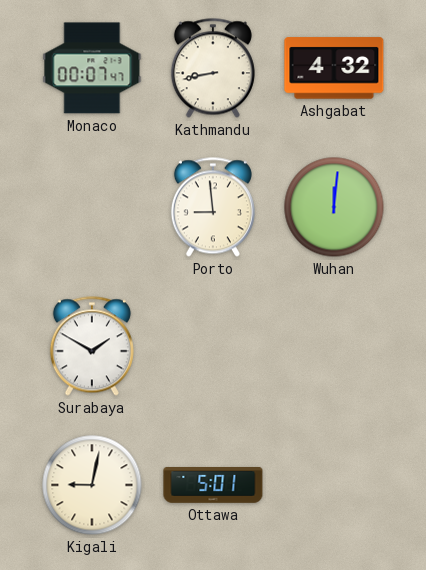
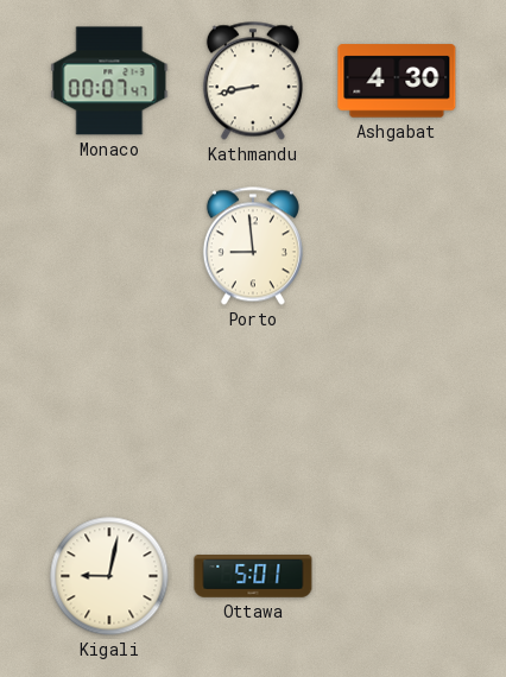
Ashgabat: 4:32 -> 4:30 (397, 81)
Wuhan: 12:01 -> none (334, 207)
Surabaya: 1:50 -> none (92, 346)
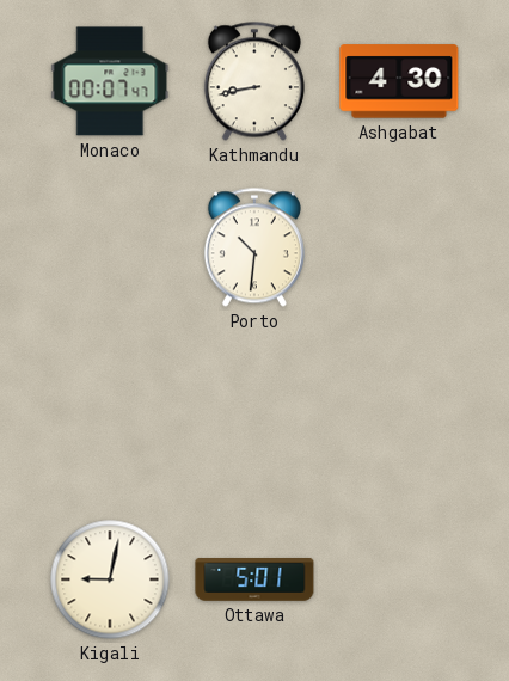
Porto: 8:59 -> 10:31 (254, 247)
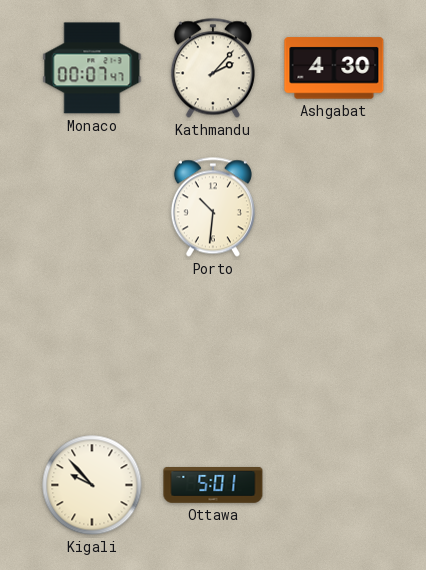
Kathmandu: 8:43 -> 2:07 (213, 68)
Kigali: 9:02 -> 9:53 (92, 485)
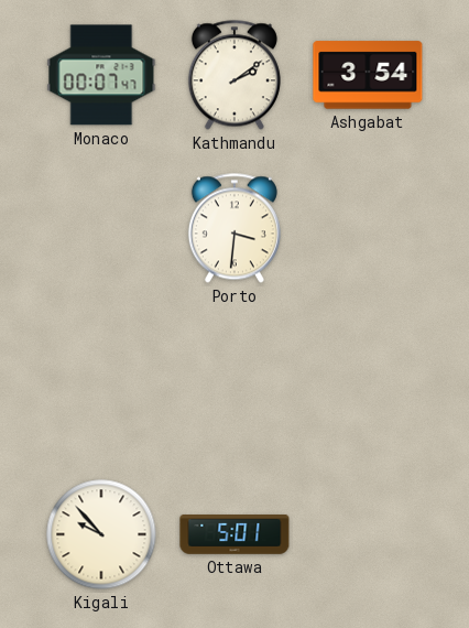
Kathmandu: 2:07 -> 2:09 (234, 75)
Ashgabat: 4:30 -> 3:54 (368, 75)
Porto: 10:31 -> 3:31 (234, 228)
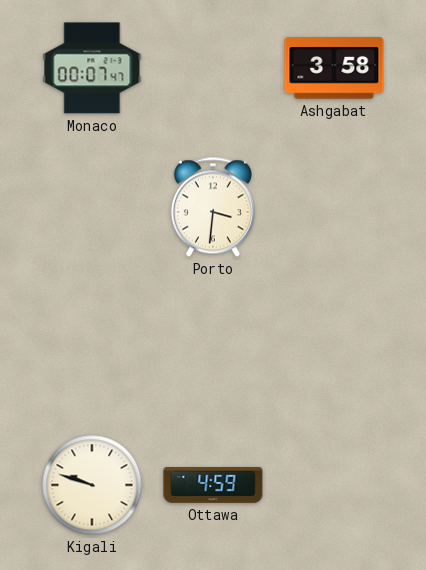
Kathmandu: 2:09 -> none (234, 75)
Ashgabat: 3:54 -> 3:58 (334, 68)
Kigali: 9:53 -> 9:48 (92, 485)
Ottawa: 5:01 -> 4:59 (213, 486)
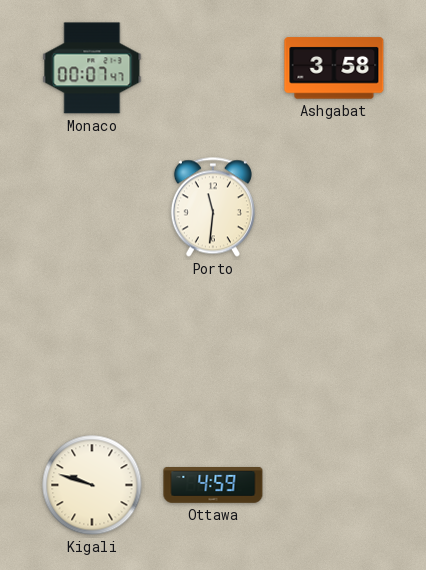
Porto: 3:31 -> 11:31 (213, 207)
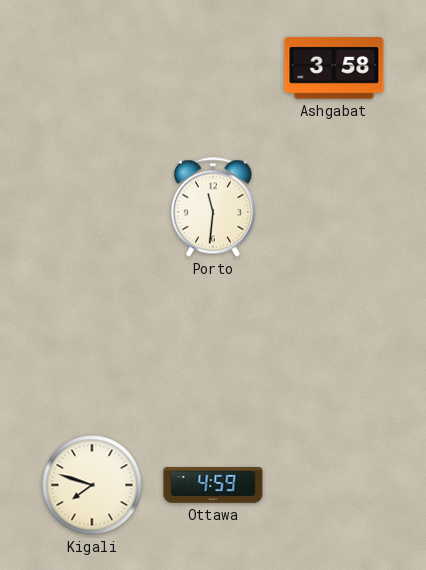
Monaco: 00:07 -> none (92, 68)
Kigali: 9:48 -> 7:48 (92, 485)
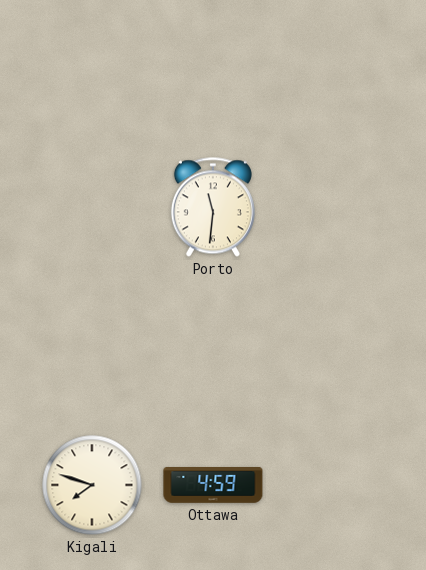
Ashgabat: 3:58 -> none (334, 68)
